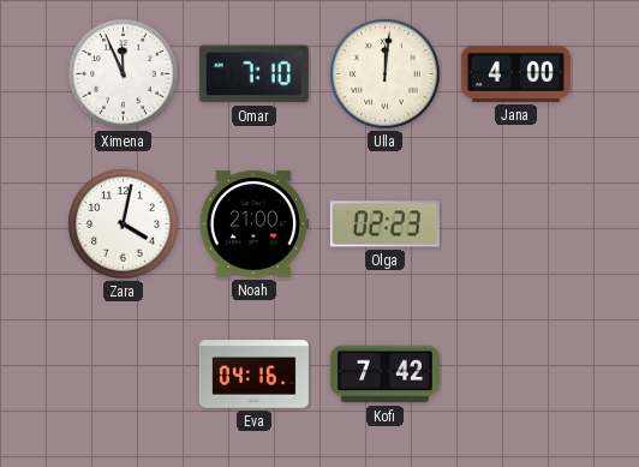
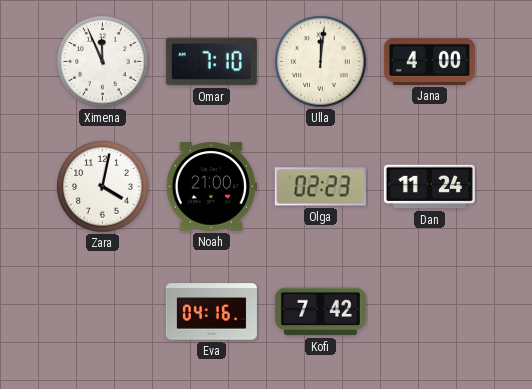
Dan: none -> 11:24 (429, 187)
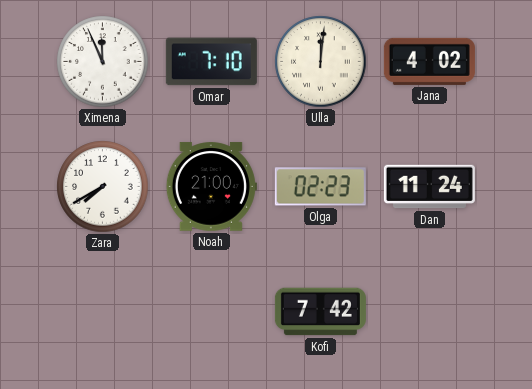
Jana: 4:00 -> 4:02 (429, 61)
Zara: 4:02 -> 7:40 (103, 187)
Eva: 04:16 -> none (211, 312)
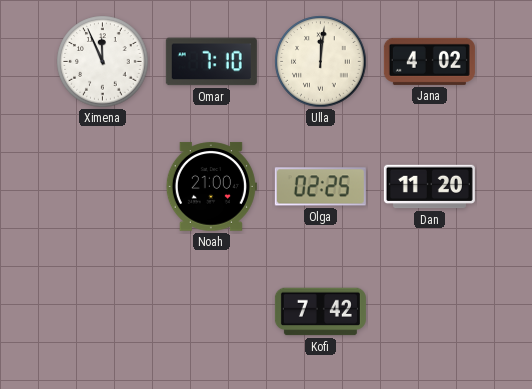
Zara: 7:40 -> none (103, 187)
Olga: 02:23 -> 02:25 (320, 187)
Dan: 11:24 -> 11:20 (429, 187)
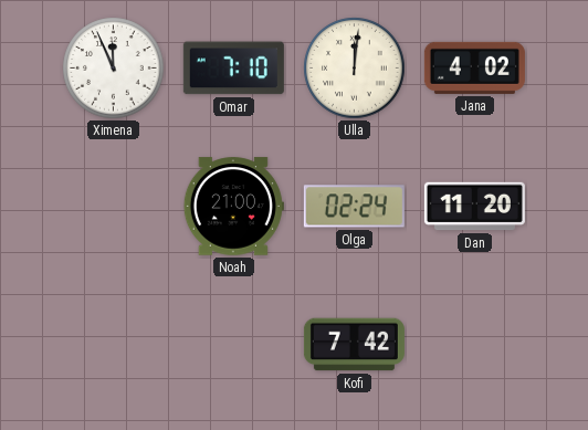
Olga: 02:25 -> 02:24 (354, 207)
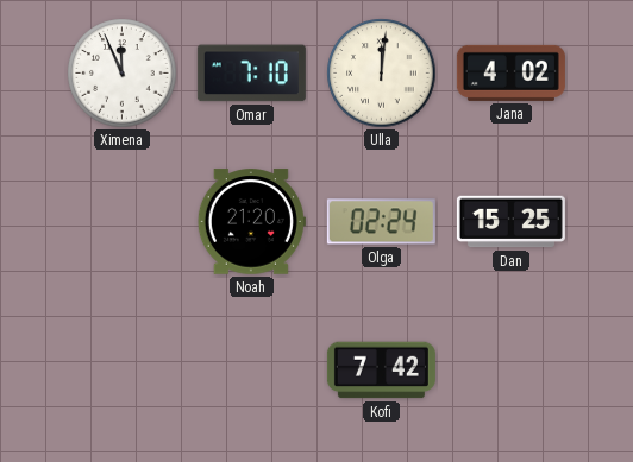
Noah: 21:00 -> 21:20 (251, 222)
Dan: 11:20 -> 15:25 (510, 222)
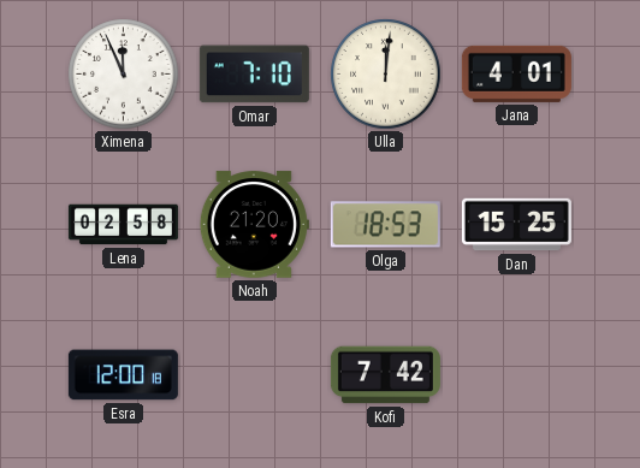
Jana: 4:02 -> 4:01 (516, 73)
Lena: none -> 02:58 (123, 225)
Olga: 02:24 -> 18:53 (385, 225)
Esra: none -> 12:00 (123, 375)
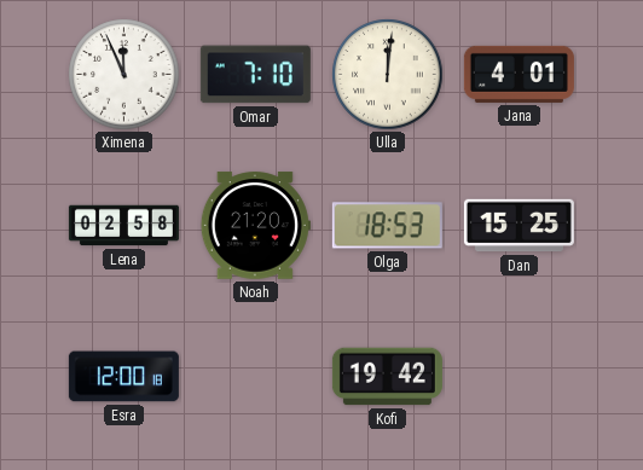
Kofi: 7:42 -> 19:42 (387, 377)
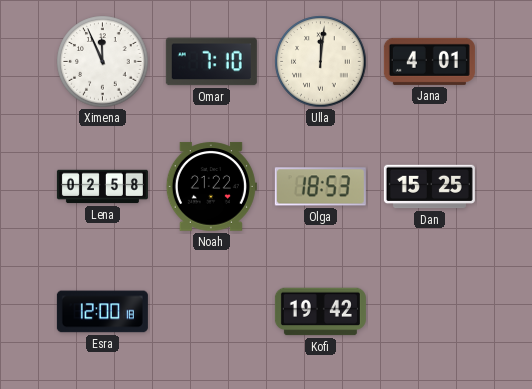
Noah: 21:20 -> 21:22 (211, 187)
